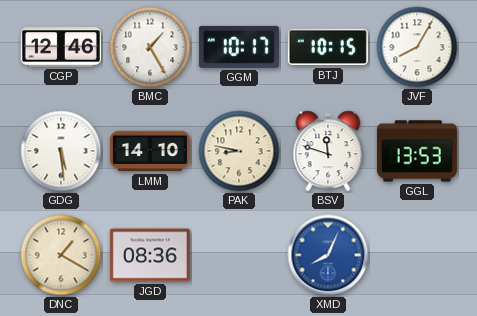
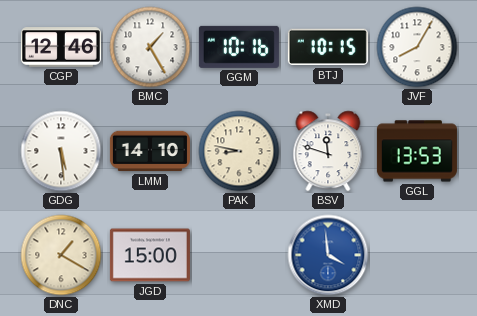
GGM: 10:17 -> 10:16 (239, 47)
JGD: 08:36 -> 15:00 (150, 255)
XMD: 8:04 -> 3:59 (328, 255)
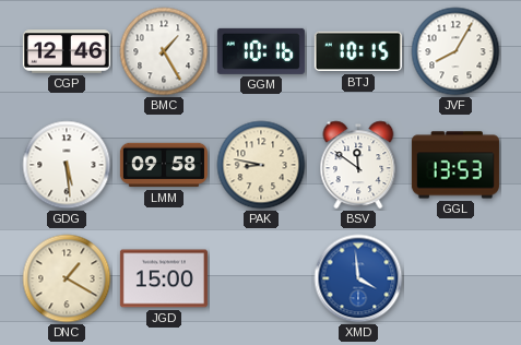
LMM: 14:10 -> 09:58 (164, 165)
BSV: 11:48 -> 11:51 (358, 165)
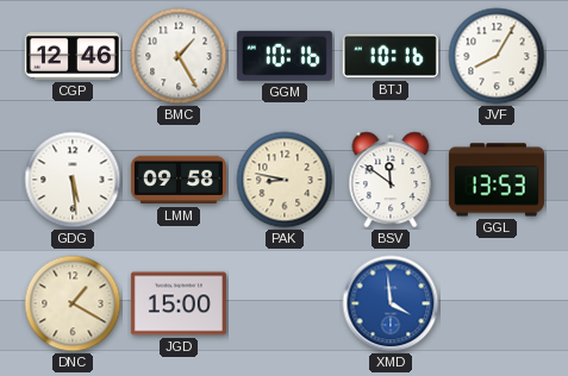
BTJ: 10:15 -> 10:16 (391, 56)
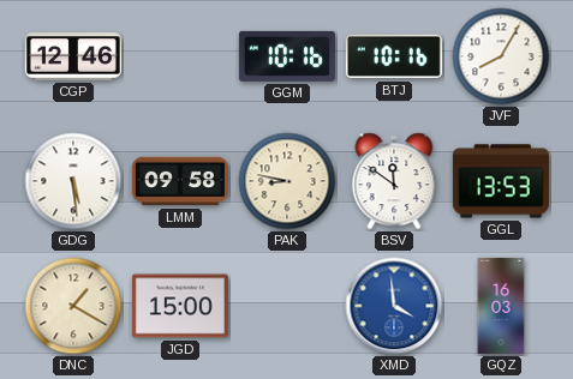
BMC: 1:25 -> none (179, 56)
GQZ: none -> 16:03 (501, 306)
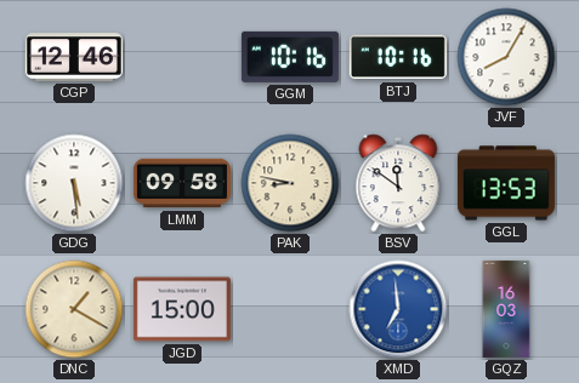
XMD: 3:59 -> 6:59 (398, 309)
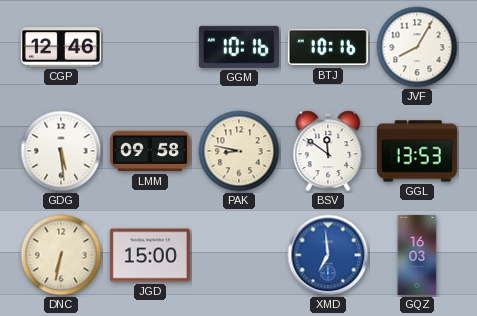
DNC: 1:20 -> 6:32 (61, 255)
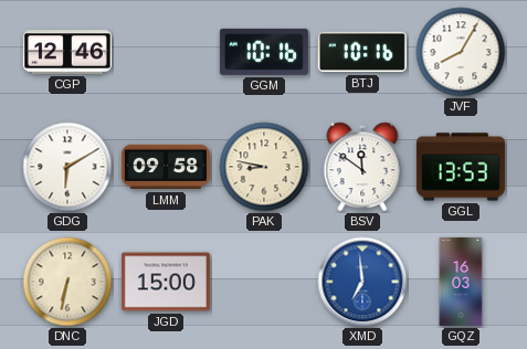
GDG: 5:29 -> 6:10 (67, 167)
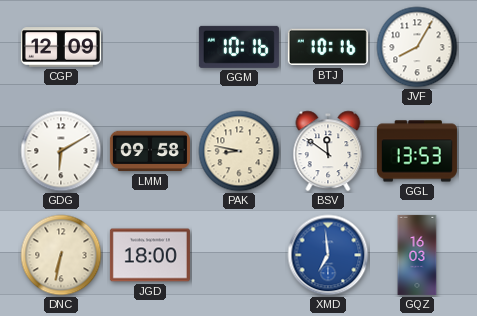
CGP: 12:46 -> 12:09 (61, 47)
JGD: 15:00 -> 18:00 (150, 255)
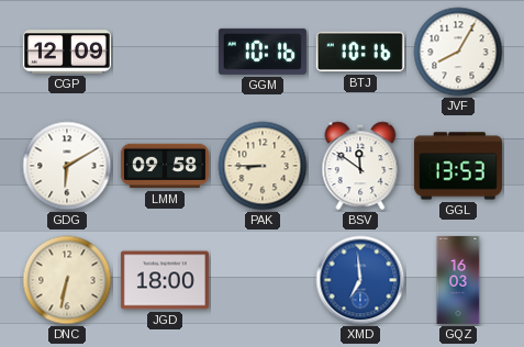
PAK: 8:47 -> 8:45 (263, 166)
